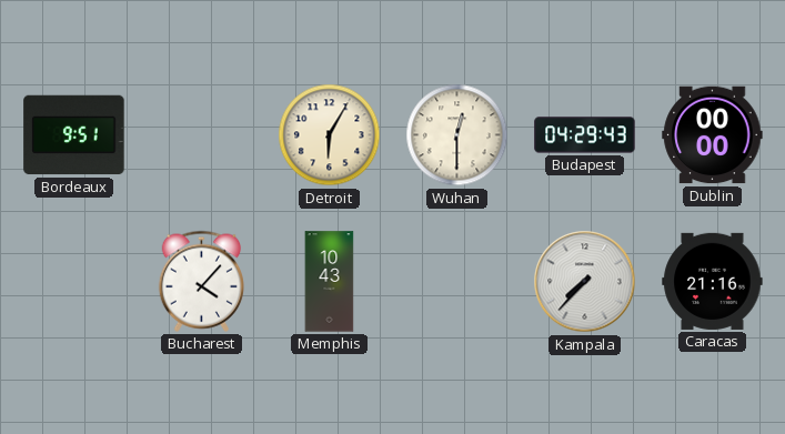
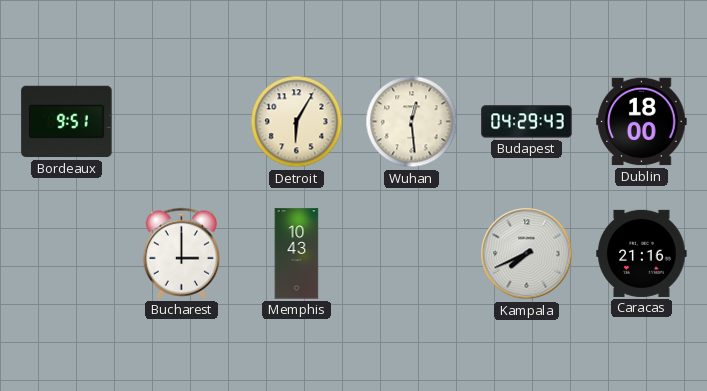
Wuhan: 12:30 -> 12:29 (412, 122)
Dublin: 00:00 -> 18:00 (642, 122)
Bucharest: 4:07 -> 3:00 (181, 253)
Kampala: 7:37 -> 7:41 (527, 254)
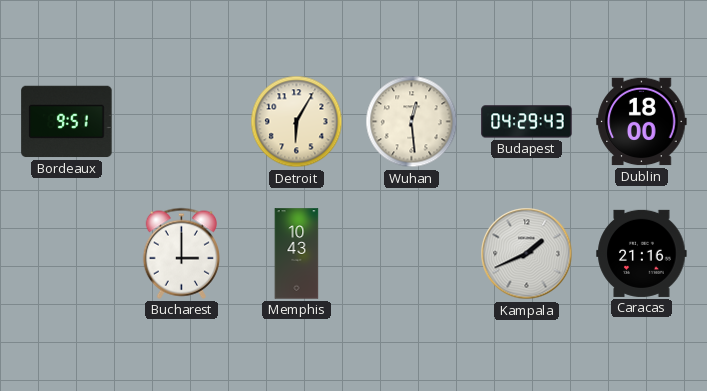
Kampala: 7:41 -> 1:41 (527, 254)
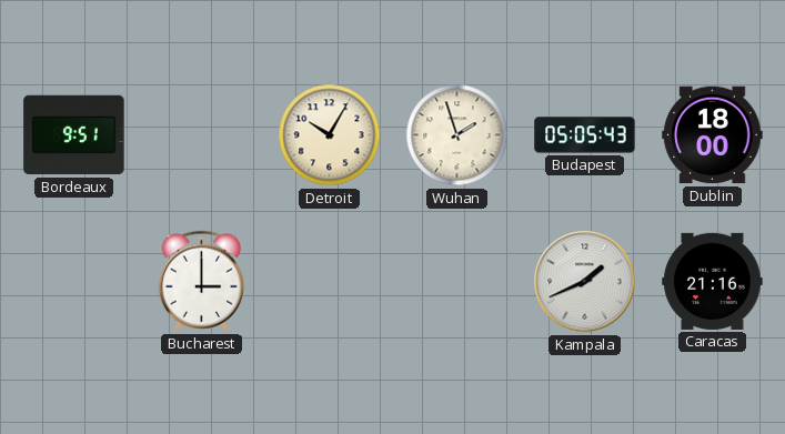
Detroit: 6:05 -> 10:05 (330, 135)
Wuhan: 12:29 -> 1:57 (457, 135)
Budapest: 04:29 -> 05:05 (585, 135)
Memphis: 10:43 -> none (297, 254)
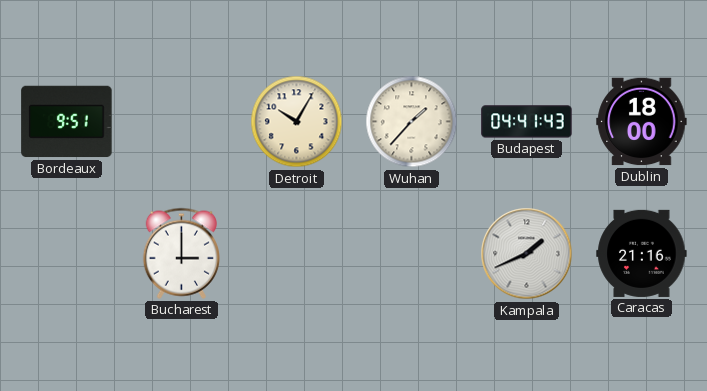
Wuhan: 1:57 -> 1:37 (412, 122)
Budapest: 05:05 -> 04:41 (527, 122)
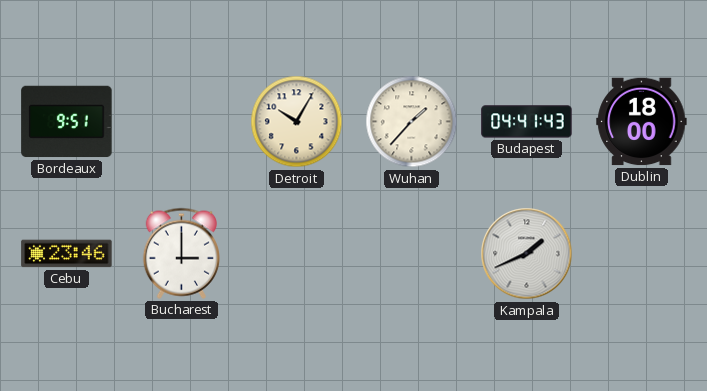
Cebu: none -> 23:46 (67, 254)
Caracas: 21:16 -> none (642, 253)
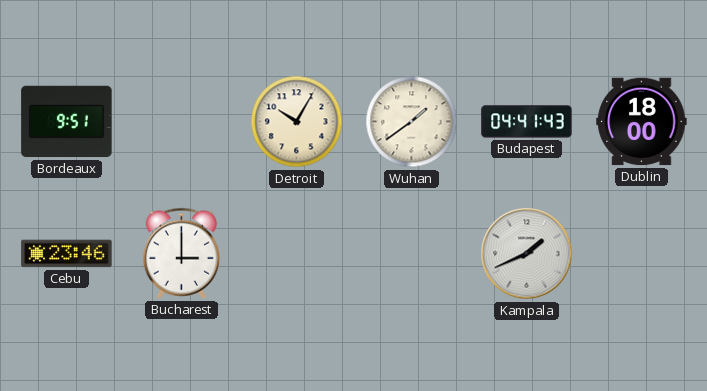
Wuhan: 1:37 -> 1:39 (412, 122)
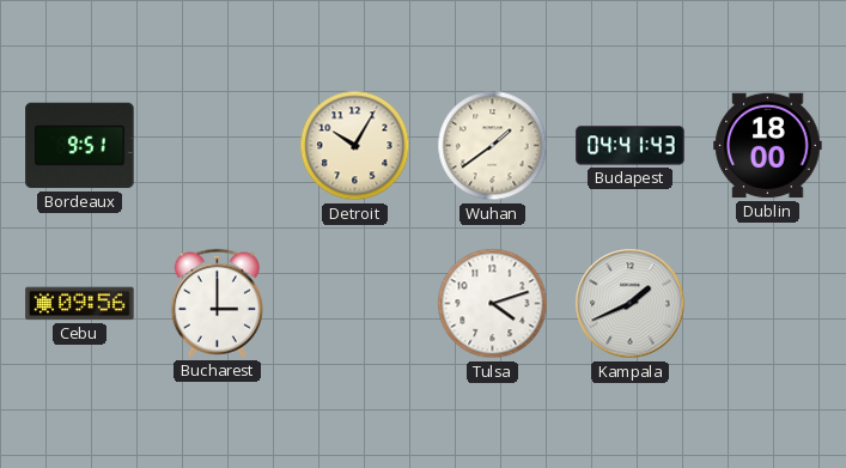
Cebu: 23:46 -> 09:56 (80, 304)
Tulsa: none -> 4:12 (493, 304)
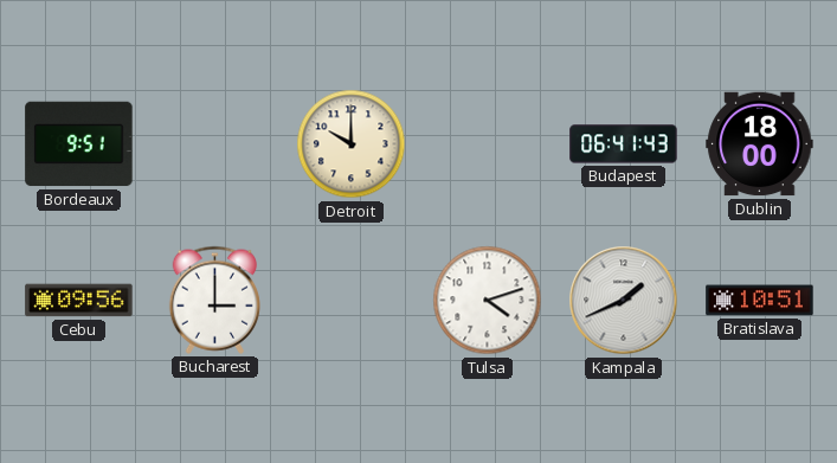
Detroit: 10:05 -> 10:00 (352, 144)
Wuhan: 1:39 -> none (493, 146)
Budapest: 04:41 -> 06:41 (624, 144)
Bratislava: none -> 10:51 (760, 301)
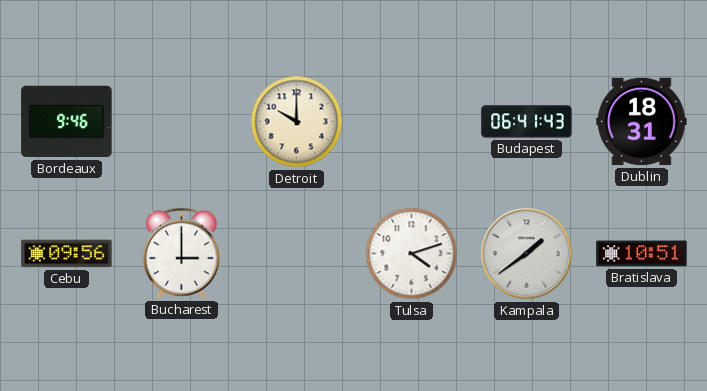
Bordeaux: 9:51 -> 9:46 (67, 122)
Dublin: 18:00 -> 18:31 (642, 122)
Kampala: 1:41 -> 1:39 (527, 254)
